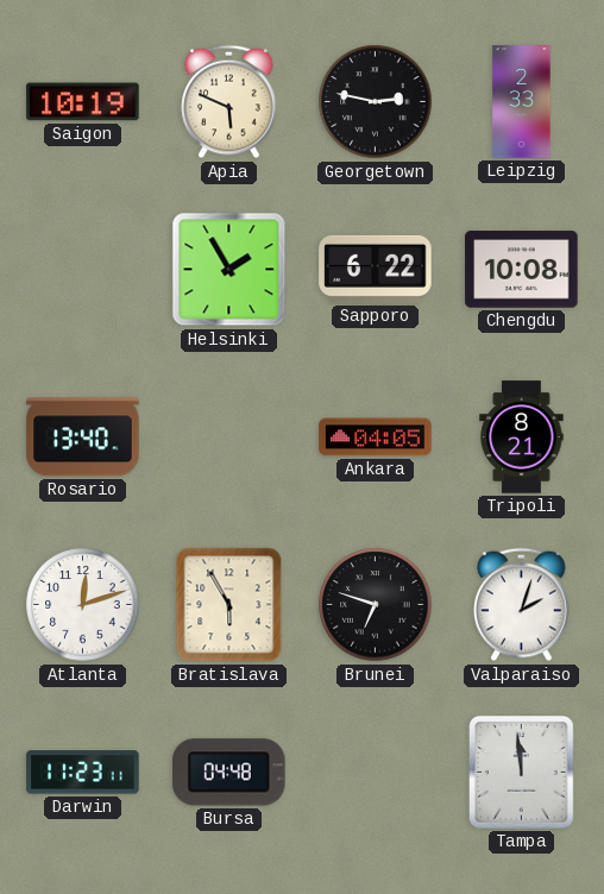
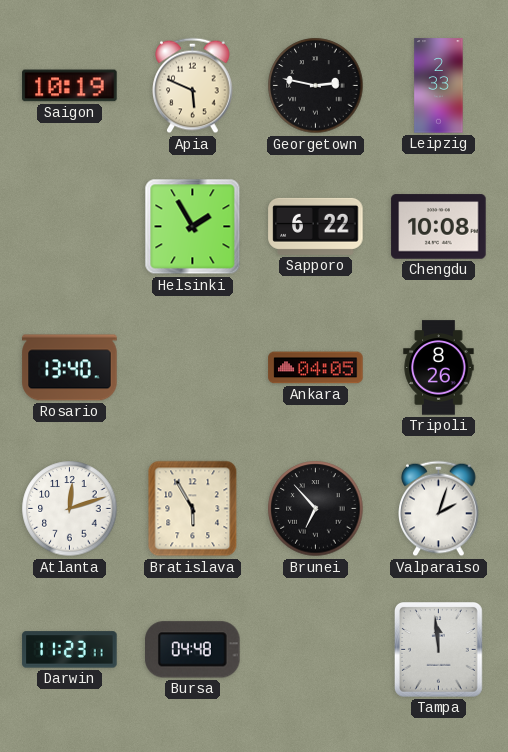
Tripoli: 8:21 -> 8:26 (439, 368)
Brunei: 6:48 -> 6:53 (316, 509)
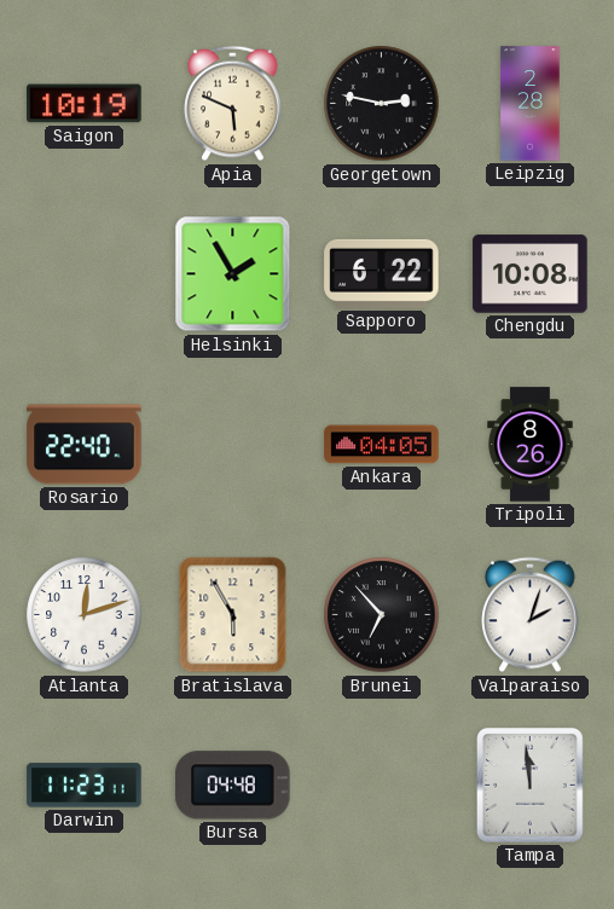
Leipzig: 2:33 -> 2:28 (531, 104)
Rosario: 13:40 -> 22:40 (85, 445)
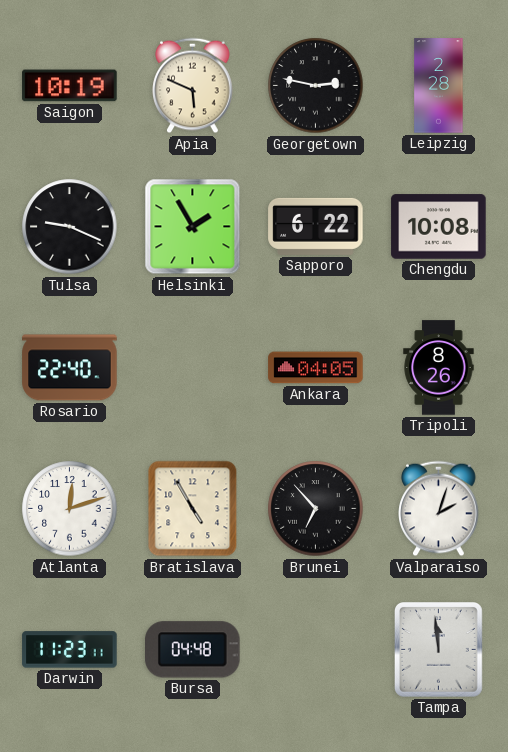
Tulsa: none -> 9:19 (70, 227)
Bratislava: 5:55 -> 4:55 (193, 509)
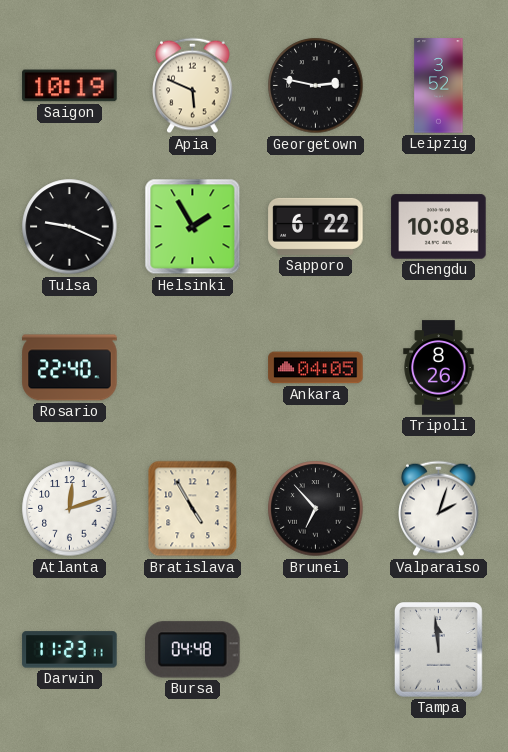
Leipzig: 2:28 -> 3:52 (439, 86)
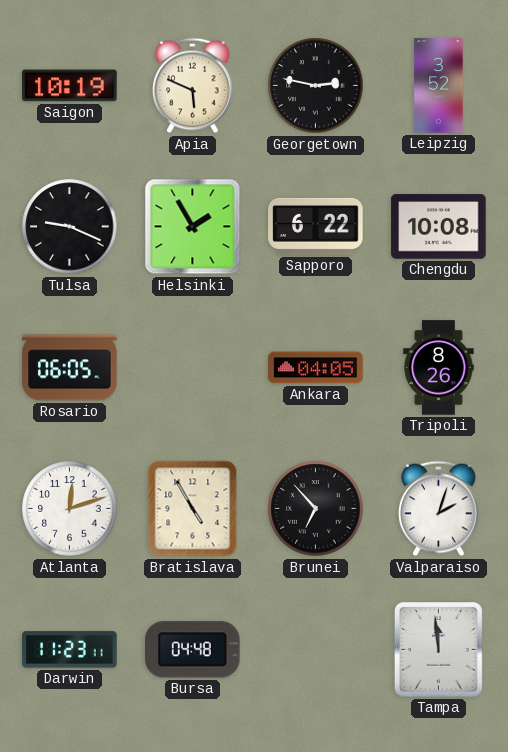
Rosario: 22:40 -> 06:05 (70, 368)
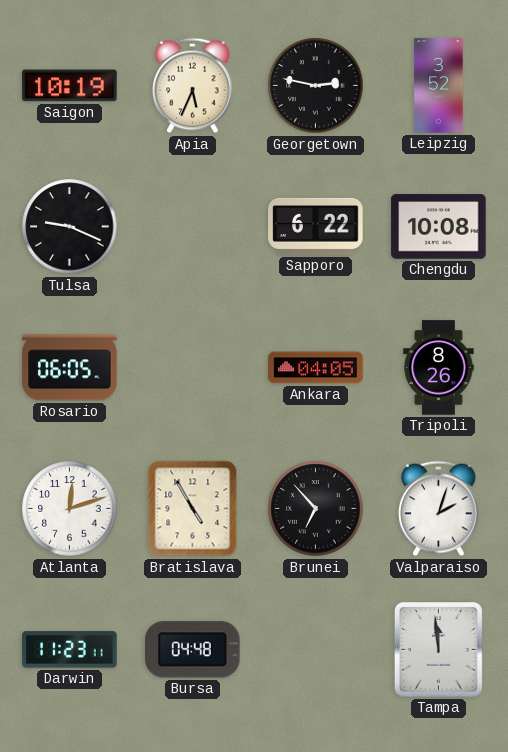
Apia: 5:49 -> 5:34 (193, 86)
Helsinki: 1:55 -> none (193, 227)
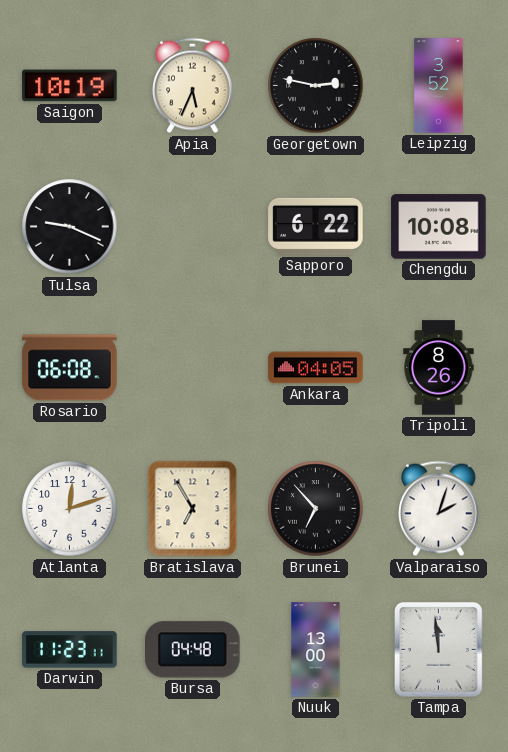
Rosario: 06:05 -> 06:08 (70, 368)
Bratislava: 4:55 -> 6:55 (193, 509)
Nuuk: none -> 13:00 (316, 650)
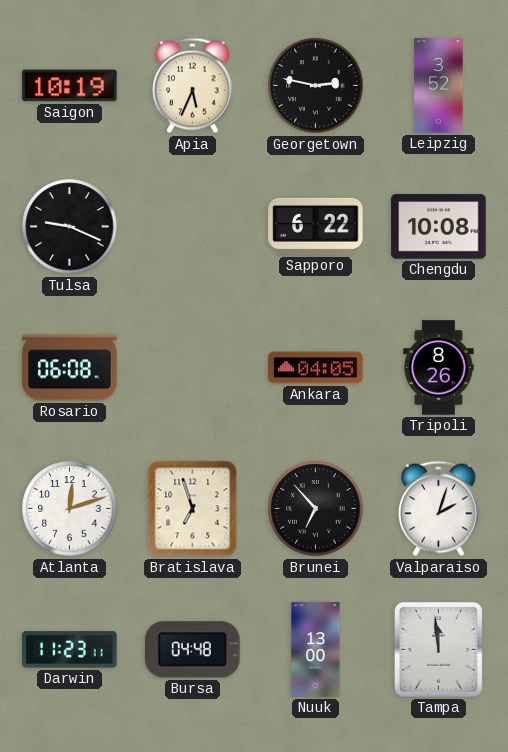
Bratislava: 6:55 -> 6:57 (193, 509)
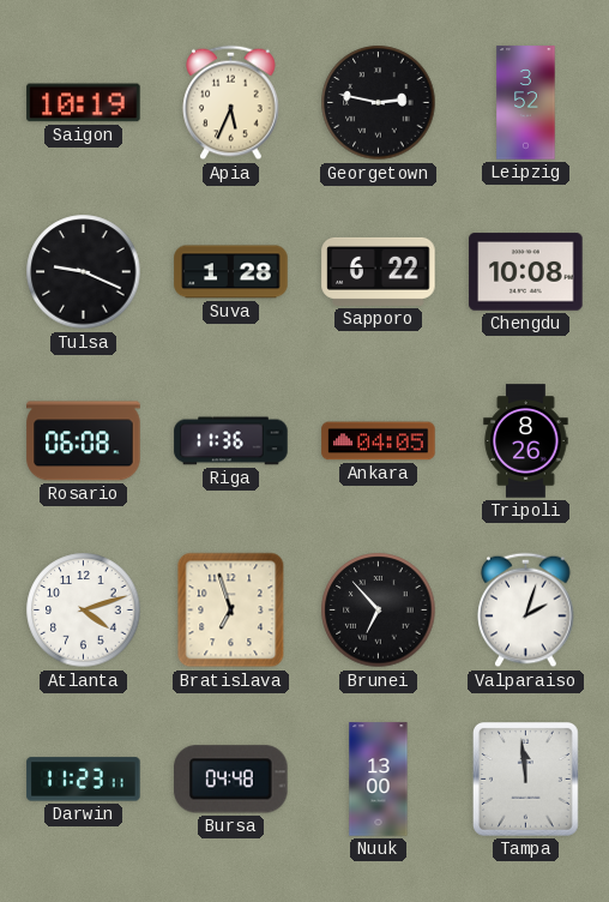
Suva: none -> 1:28 (231, 272)
Riga: none -> 11:36 (231, 441)
Atlanta: 12:12 -> 4:12 (84, 611)
